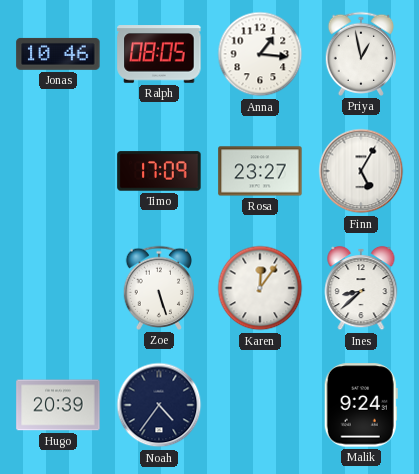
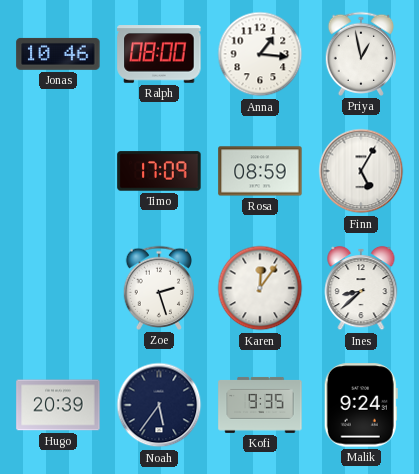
Ralph: 08:05 -> 08:00 (159, 54)
Rosa: 23:27 -> 08:59 (260, 171)
Zoe: 5:27 -> 2:27 (159, 288)
Noah: 4:36 -> 5:36 (159, 405)
Kofi: none -> 9:35 (260, 405)
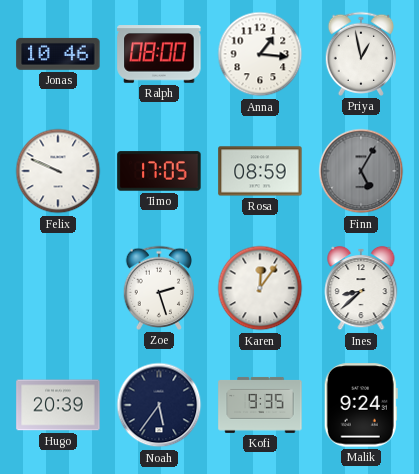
Felix: none -> 9:49 (58, 171)
Timo: 17:09 -> 17:05 (159, 171)
Finn dial: white -> grey (361, 171)
